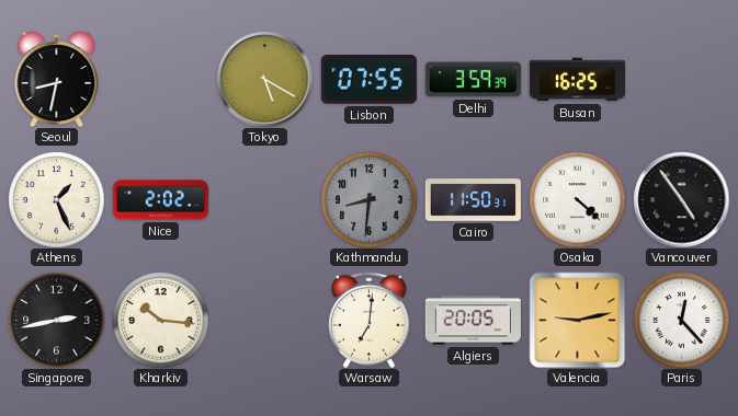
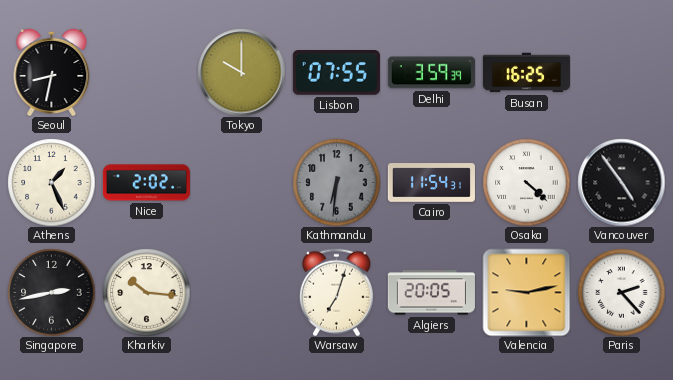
Tokyo: 5:20 -> 10:00 (241, 72)
Kathmandu: 8:31 -> 6:31 (336, 182)
Cairo: 11:50 -> 11:54 (431, 183)
Warsaw: 7:01 -> 7:03 (336, 292)
Paris: 12:23 -> 2:23 (621, 292)
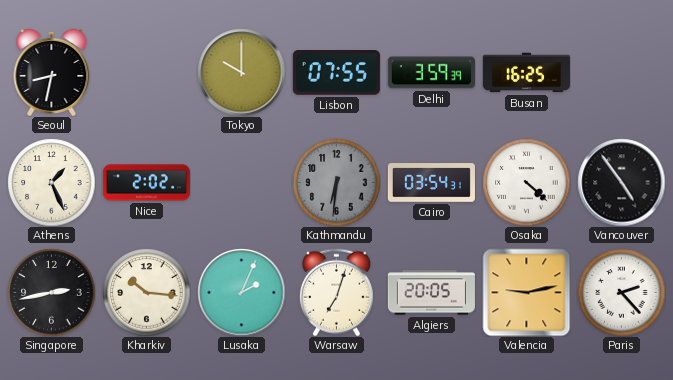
Cairo: 11:54 -> 03:54 (431, 183)
Lusaka: none -> 2:04 (241, 292)
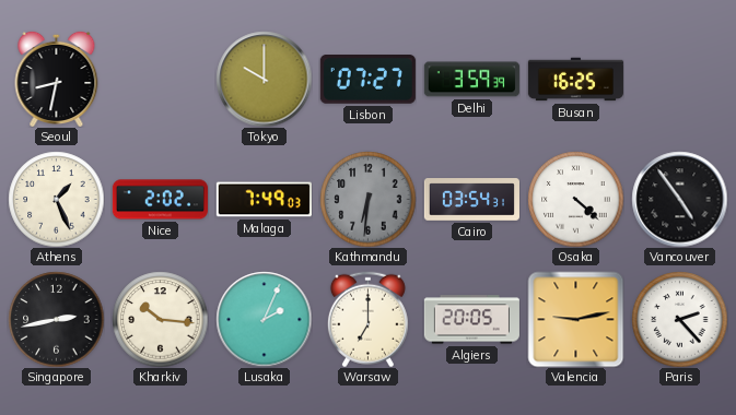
Lisbon: 07:55 -> 07:27 (367, 80)
Malaga: none -> 7:49 (264, 200)
Warsaw: 7:03 -> 7:00 (367, 319)
